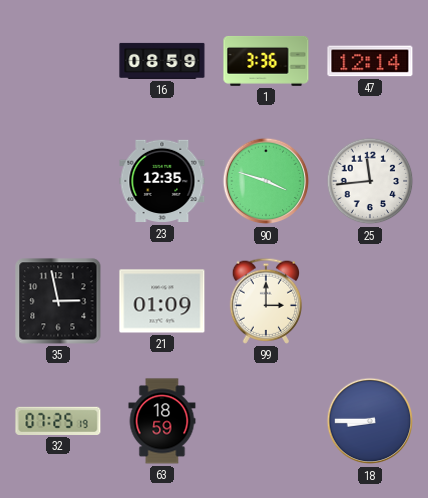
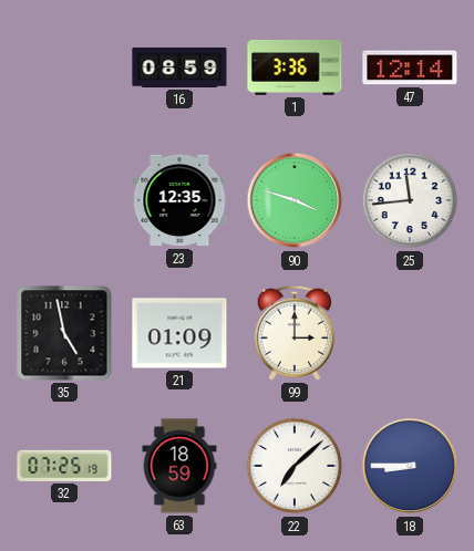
35: 2:58 -> 4:58 (64, 333)
22: none -> 7:08 (295, 466)
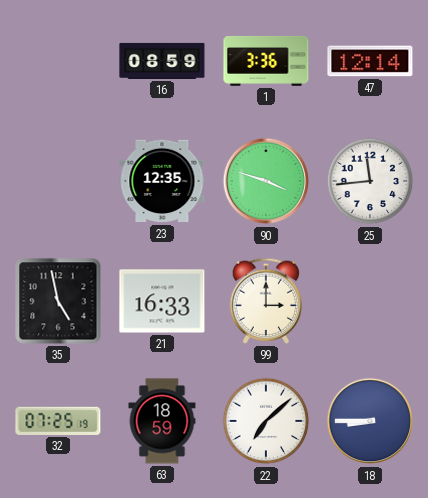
21: 01:09 -> 16:33 (162, 301)
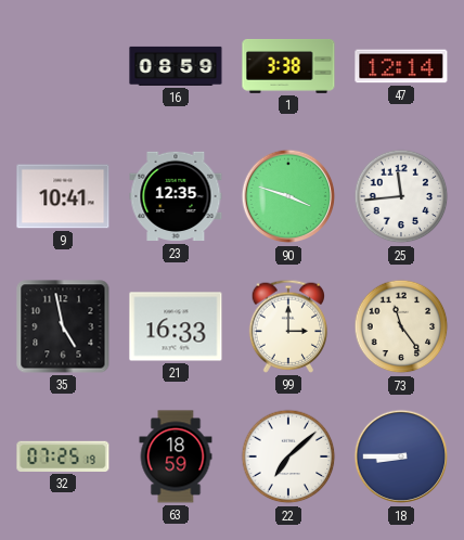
1: 3:36 -> 3:38 (288, 66)
9: none -> 10:41 (63, 196)
73: none -> 11:24 (401, 326)
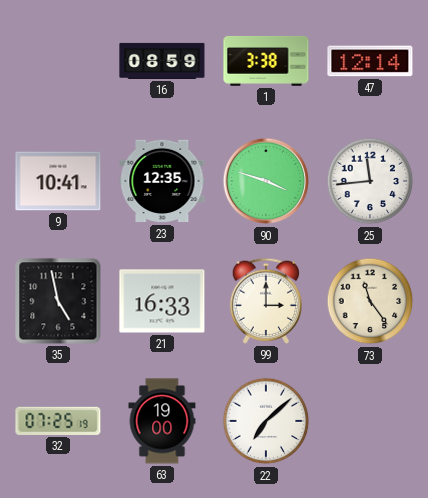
63: 18:59 -> 19:00 (162, 421)
18: 8:45 -> none (401, 457)
